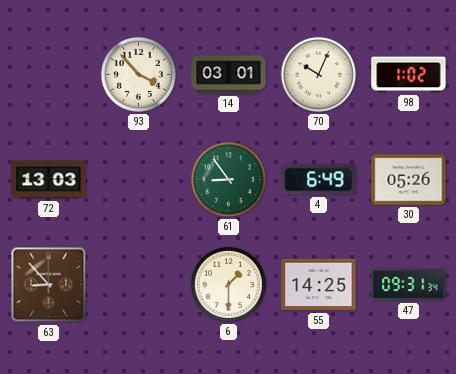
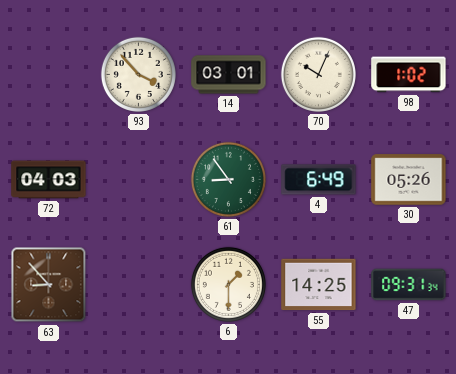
72: 13:03 -> 04:03 (49, 180)
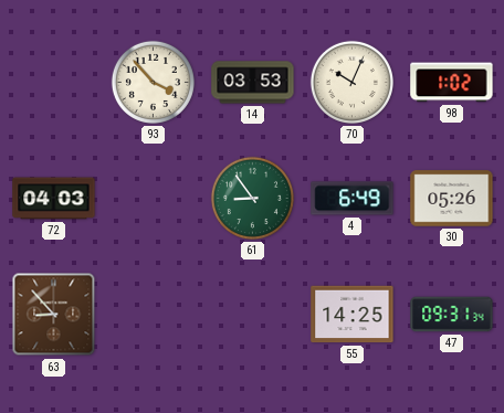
14: 03:01 -> 03:53 (253, 83)
6: 1:30 -> none (228, 284)
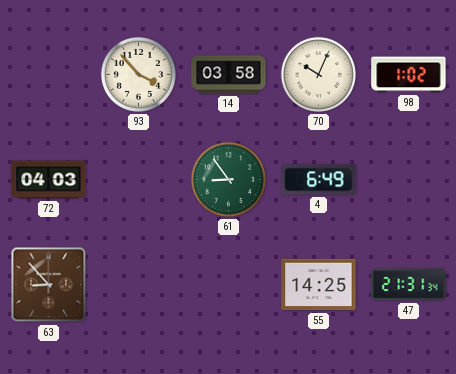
14: 03:53 -> 03:58 (229, 75)
30: 05:26 -> none (452, 199)
47: 09:31 -> 21:31 (409, 285)
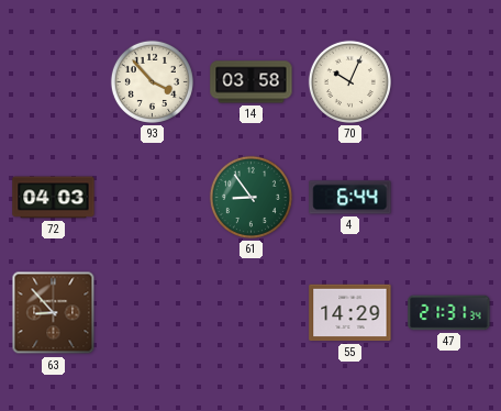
98: 1:02 -> none (409, 75)
4: 6:49 -> 6:44 (350, 198)
55: 14:25 -> 14:29 (350, 313)
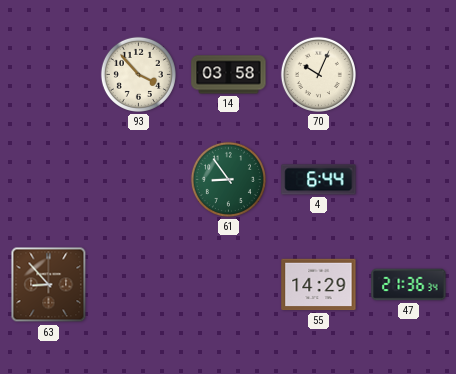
72: 04:03 -> none (54, 198)
47: 21:31 -> 21:36 (409, 285)
